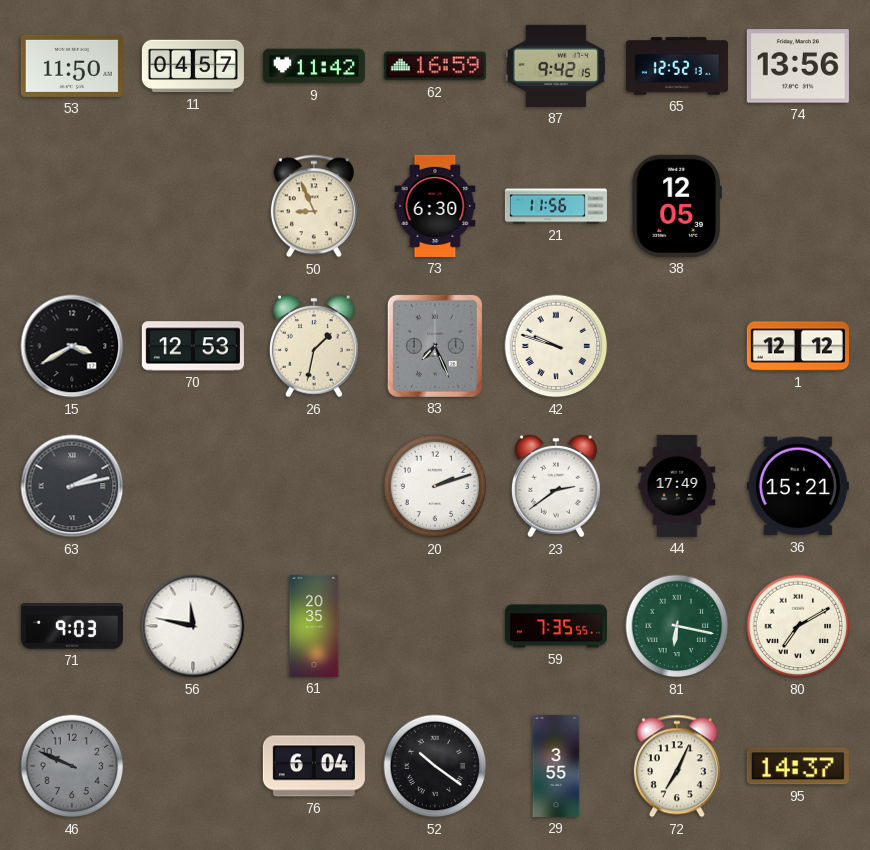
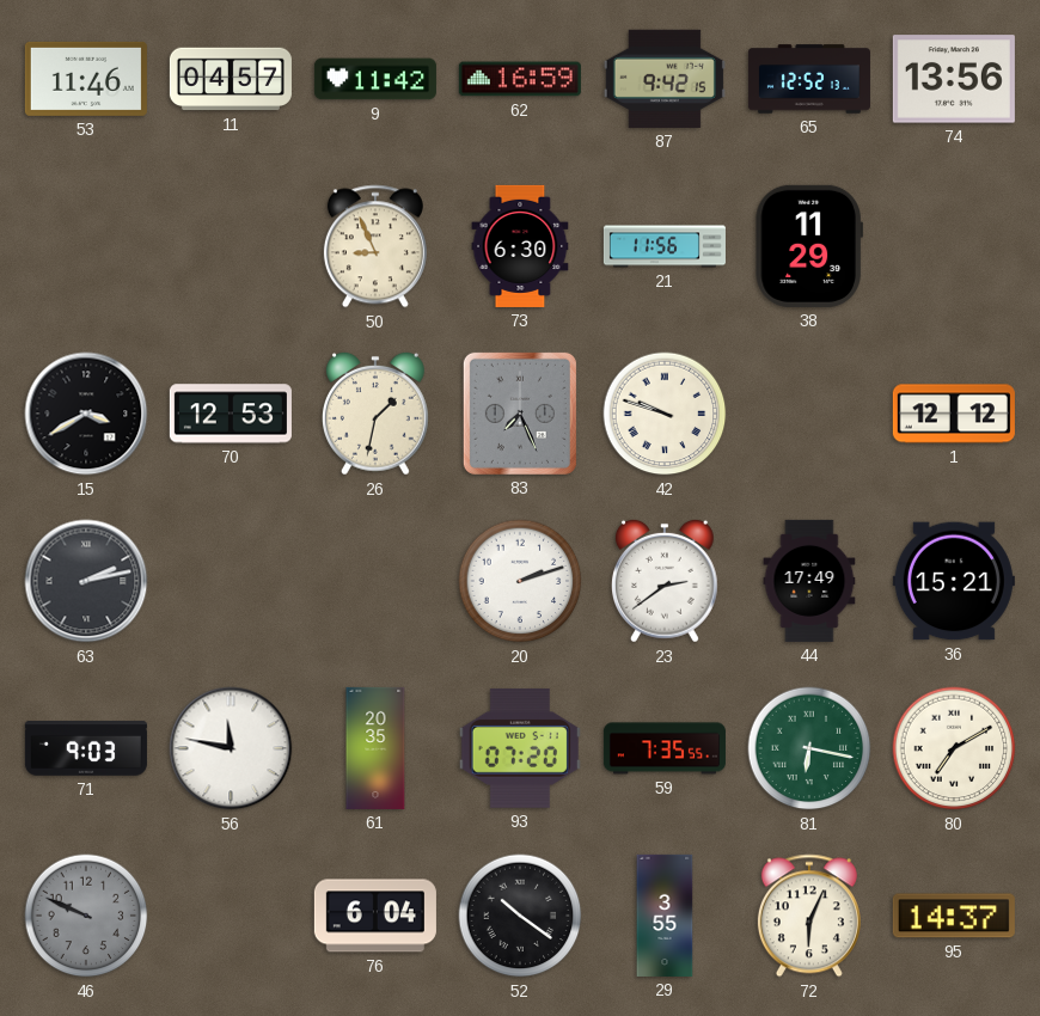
53: 11:50 -> 11:46 (86, 79)
38: 12:05 -> 11:29 (809, 246)
93: none -> 07:20 (520, 748)
72: 7:04 -> 6:04 (809, 916)
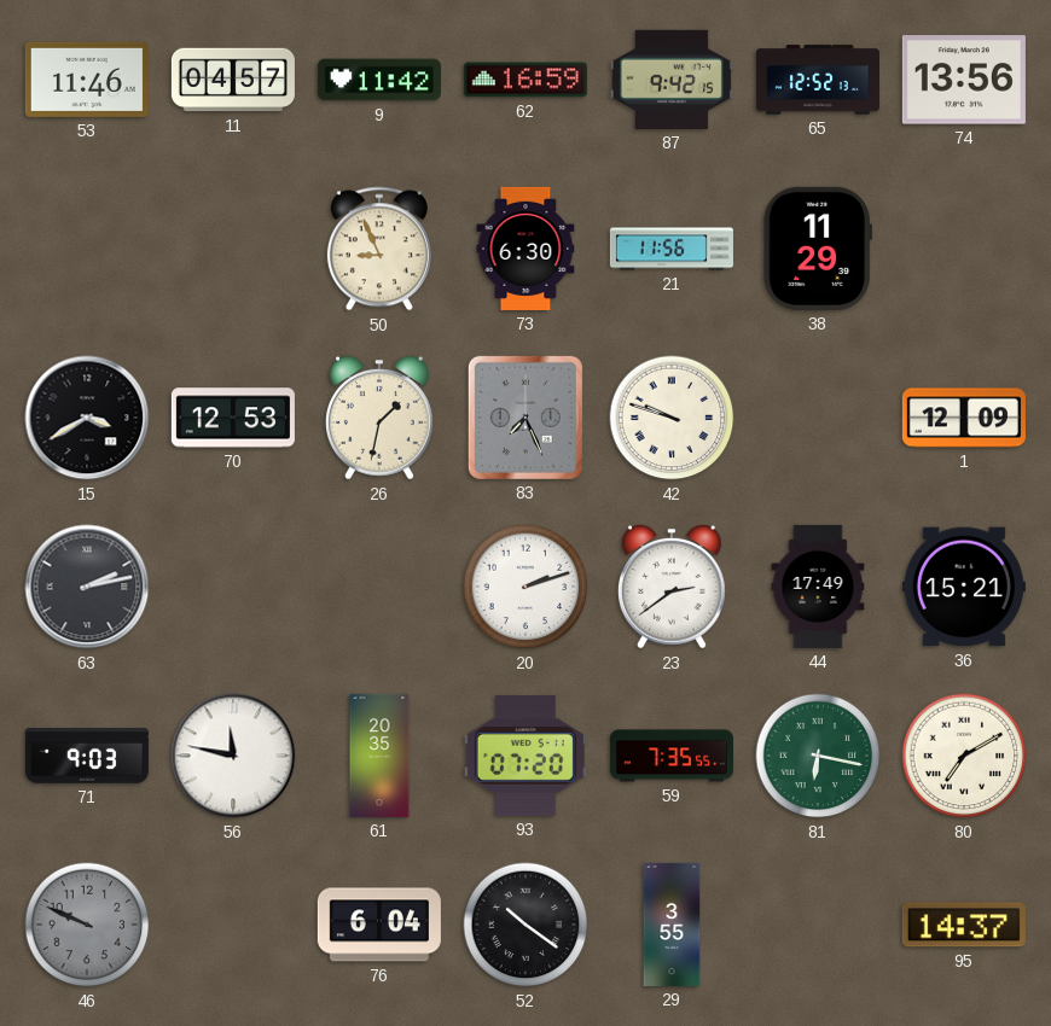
1: 12:12 -> 12:09 (964, 418)
72: 6:04 -> none (809, 916)
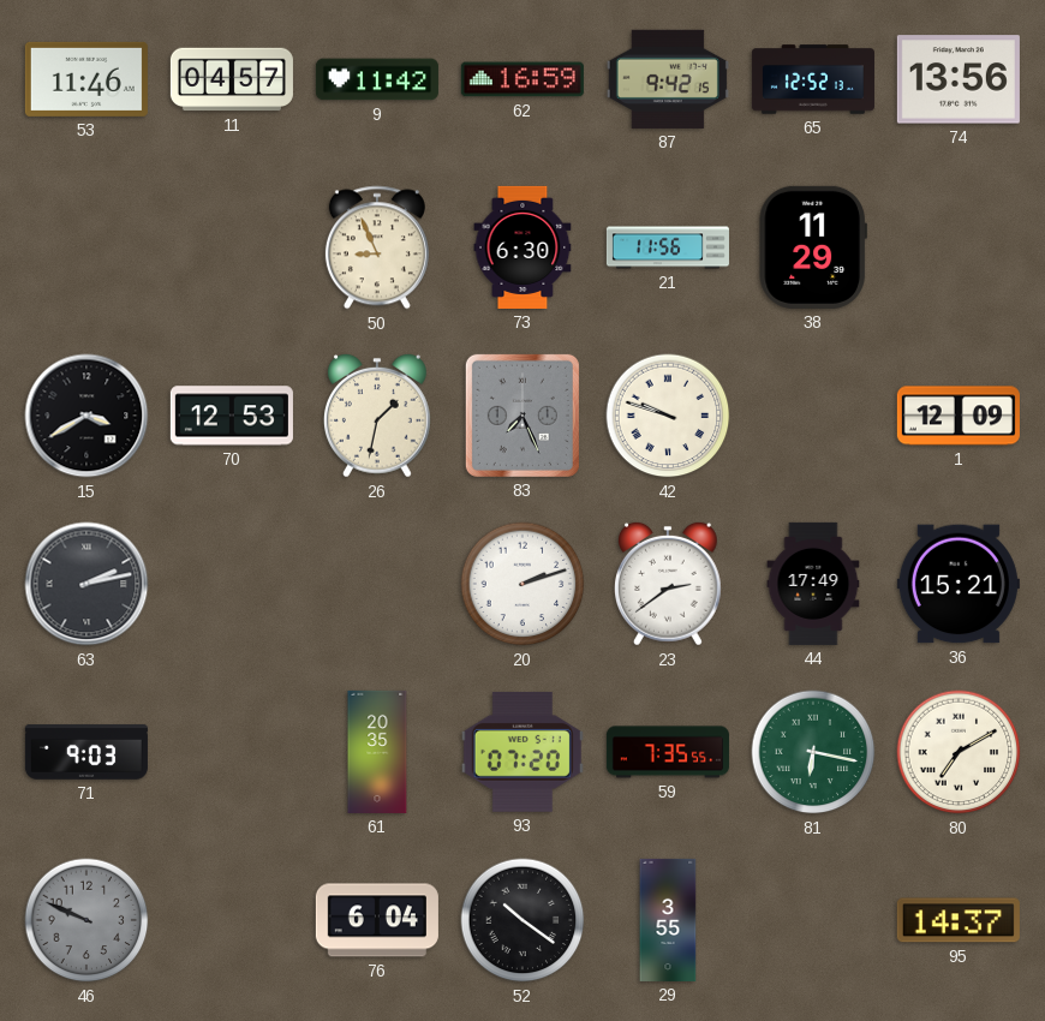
56: 11:47 -> none (233, 756)
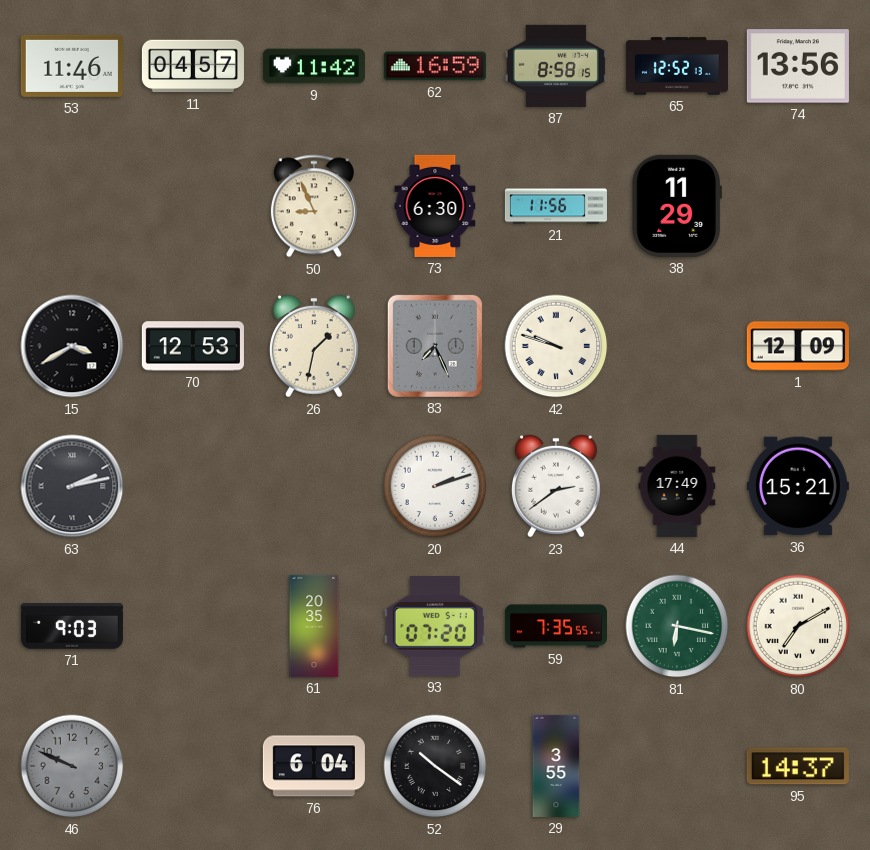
87: 9:42 -> 8:58 (556, 66)
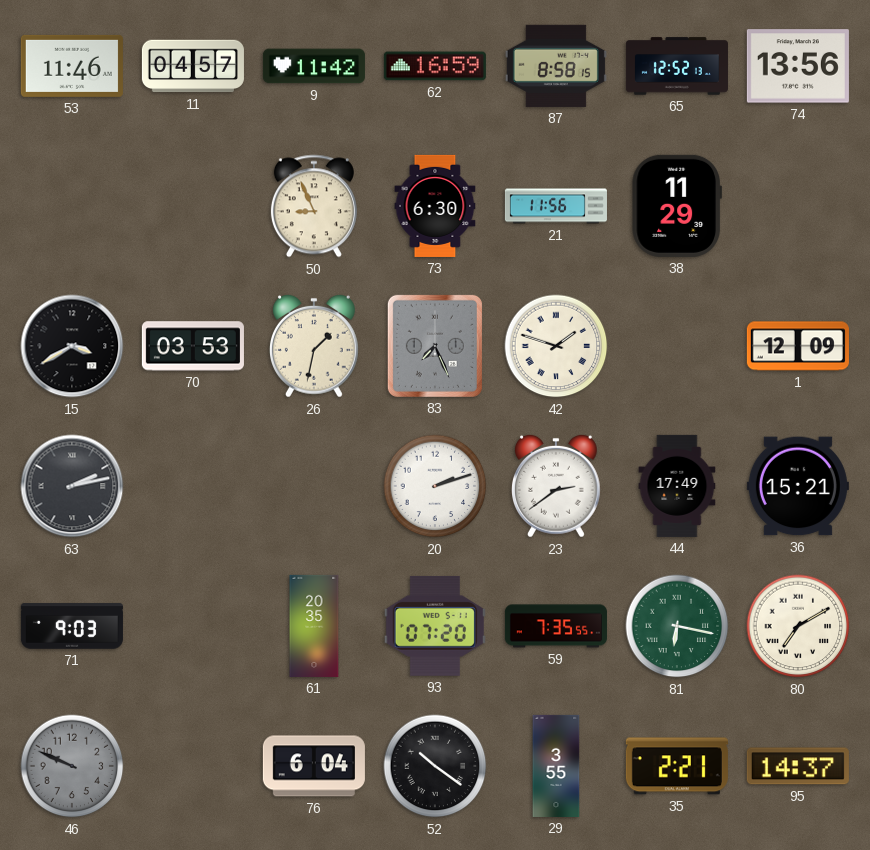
70: 12:53 -> 03:53 (193, 346)
42: 9:48 -> 1:48 (556, 346)
35: none -> 2:21 (677, 766)
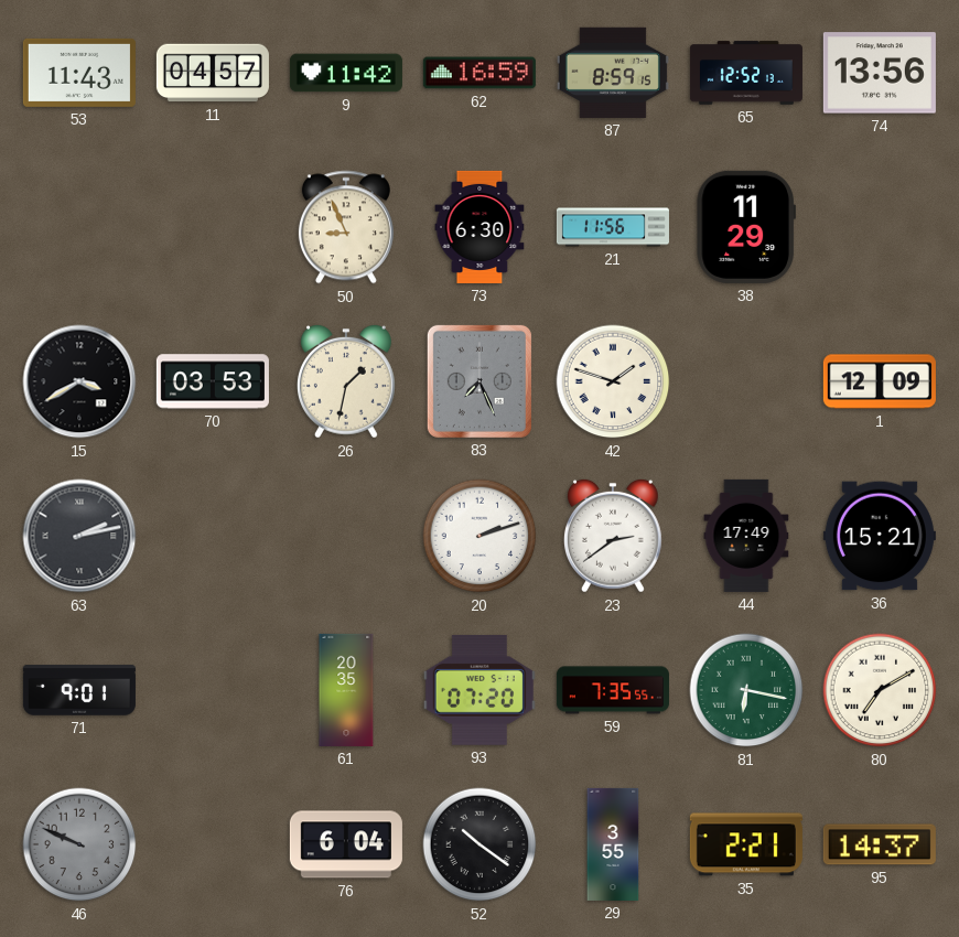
53: 11:46 -> 11:43 (79, 73)
87: 8:58 -> 8:59 (613, 73)
71: 9:03 -> 9:01 (79, 690)
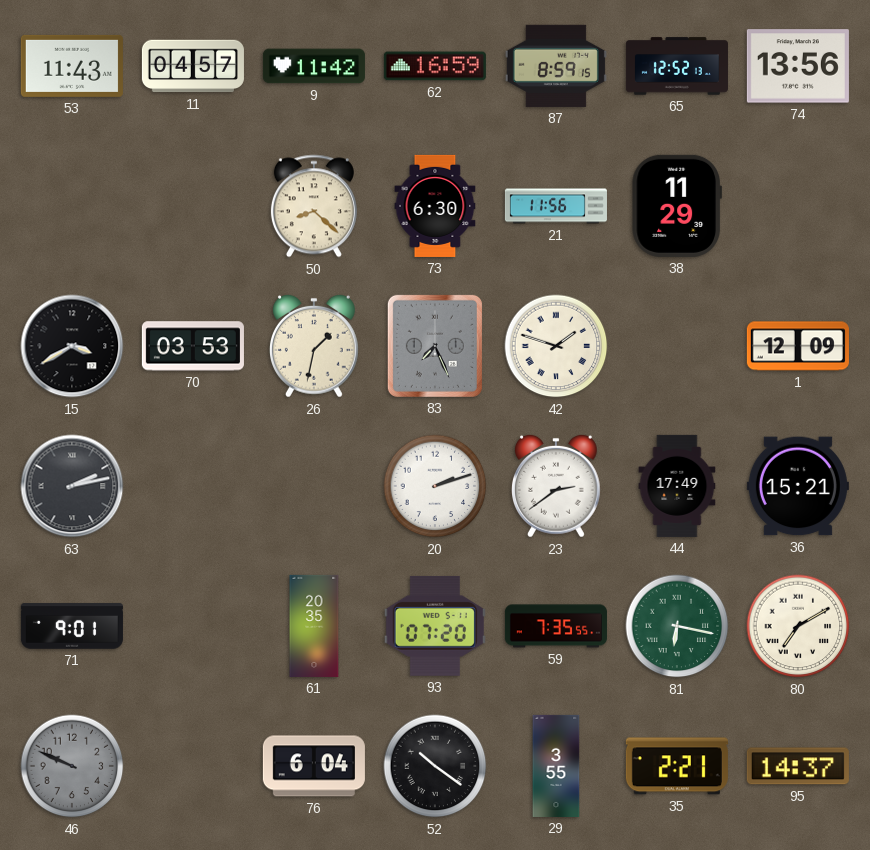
50: 8:56 -> 8:22 (314, 206)
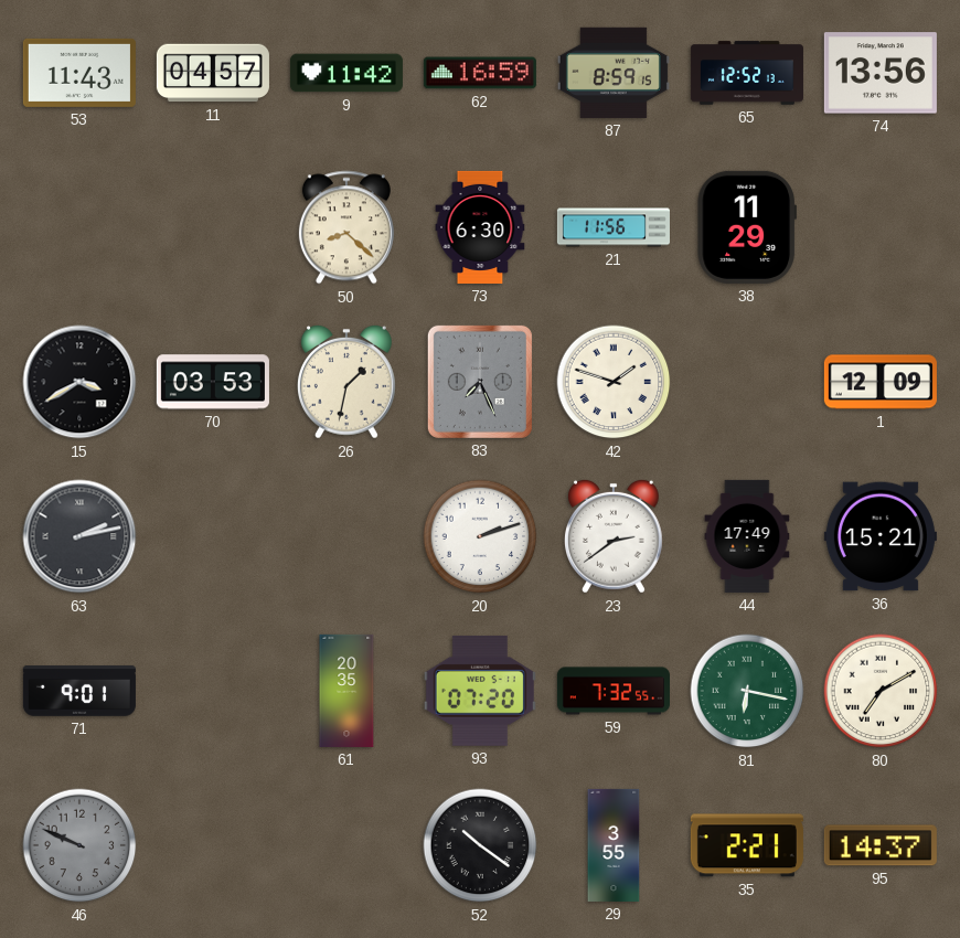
59: 7:35 -> 7:32 (614, 691)
76: 6:04 -> none (314, 766)
